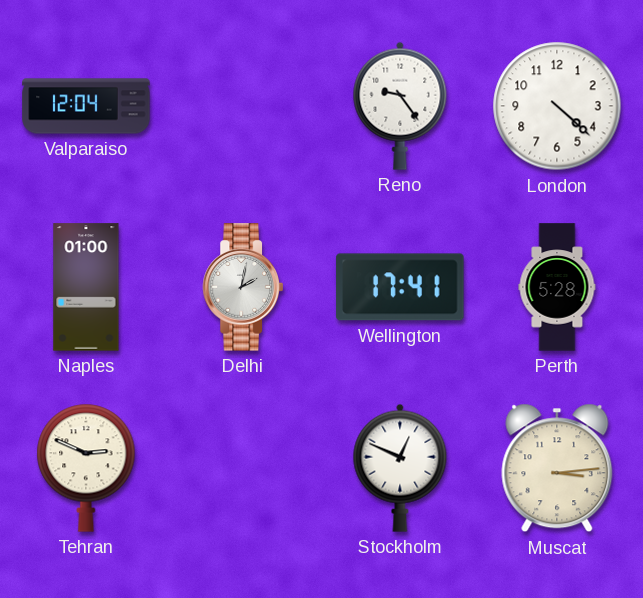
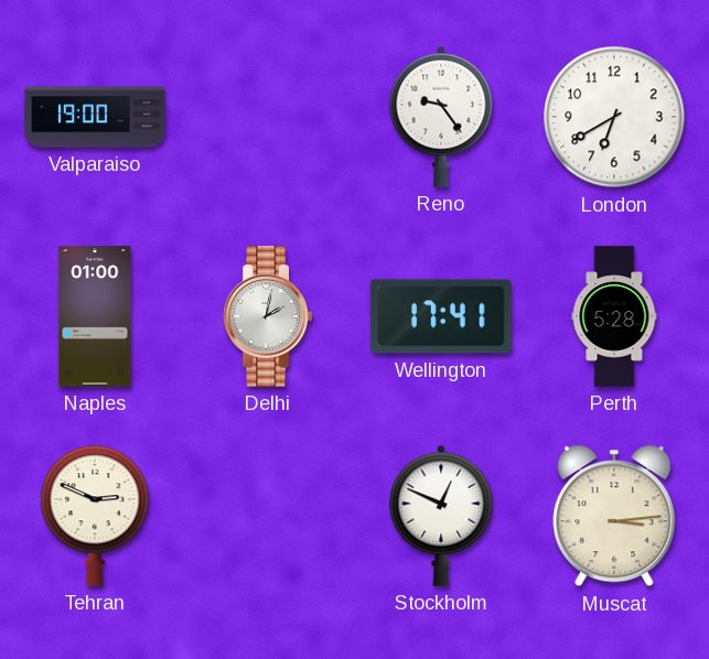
Valparaiso: 12:04 -> 19:00 (95, 117)
London: 4:22 -> 6:40 (614, 117)
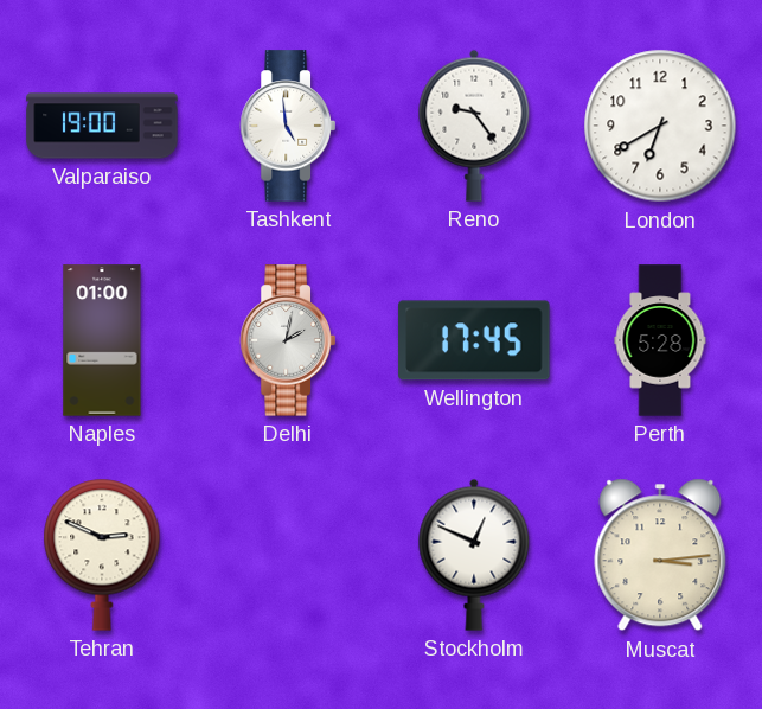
Tashkent: none -> 4:59 (288, 126)
Wellington: 17:41 -> 17:45 (474, 340)
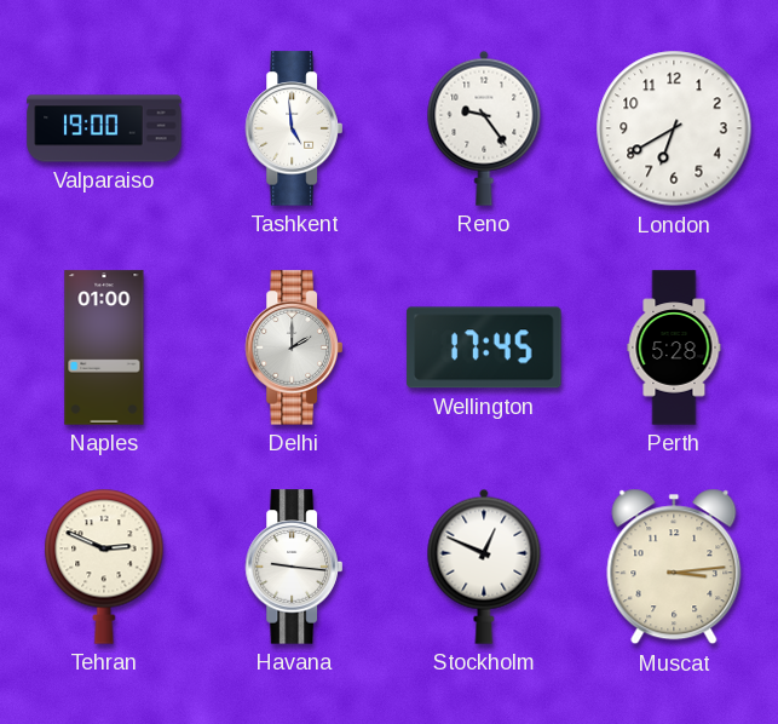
Delhi: 2:02 -> 2:00 (294, 347)
Havana: none -> 9:16 (294, 567)
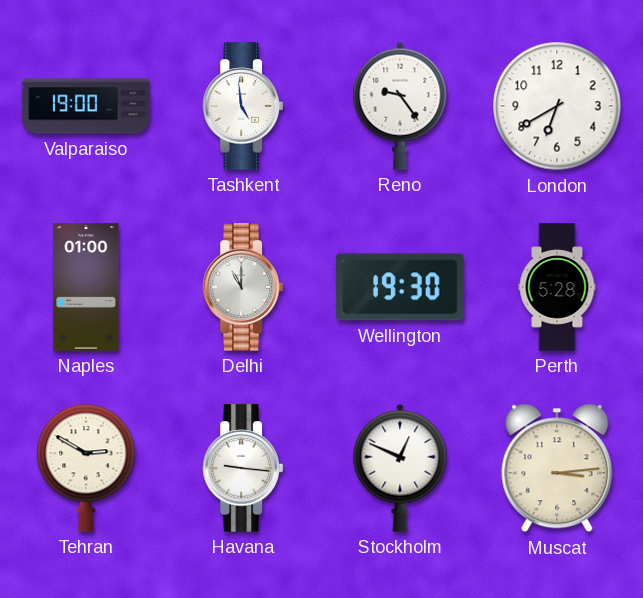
Delhi: 2:00 -> 11:00 (243, 287)
Wellington: 17:45 -> 19:30 (400, 287)
Tehran: 2:49 -> 2:50 (86, 468)
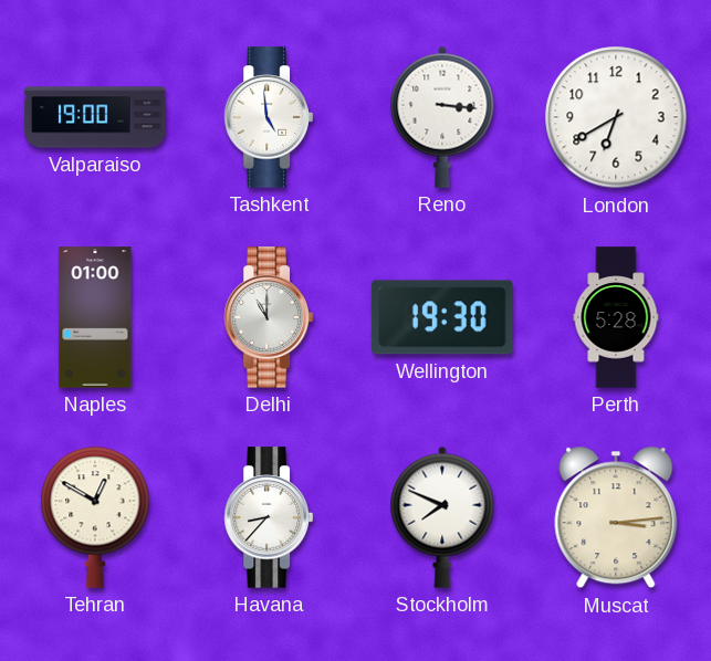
Reno: 9:24 -> 3:16 (442, 117)
Tehran: 2:50 -> 12:50 (95, 517)
Havana: 9:16 -> 8:37 (269, 517)
Stockholm: 12:49 -> 7:49 (442, 517)
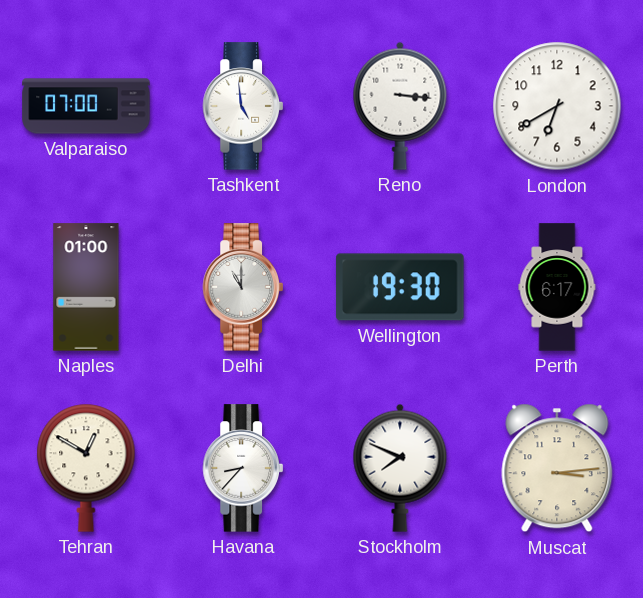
Valparaiso: 19:00 -> 07:00 (86, 106)
Perth: 5:28 -> 6:17 (557, 287)
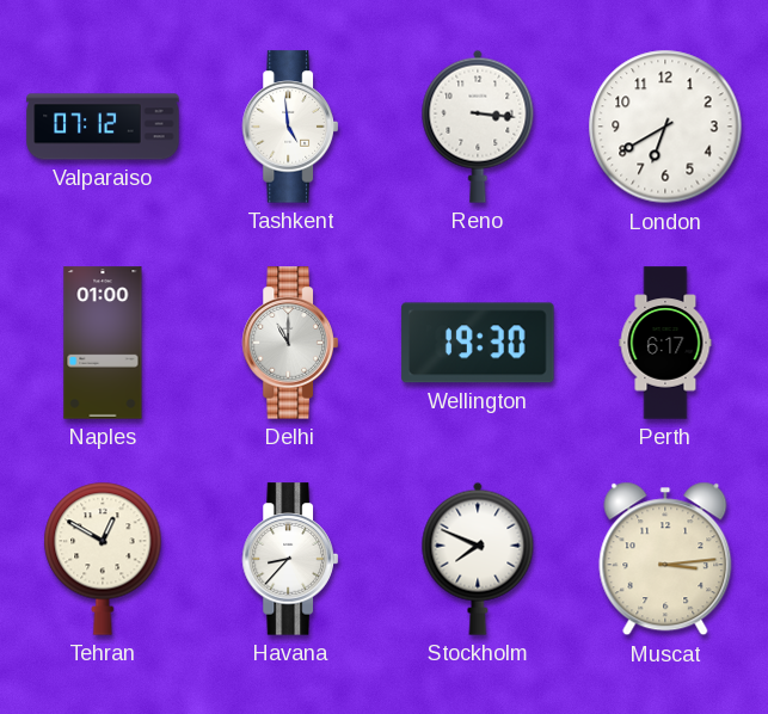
Valparaiso: 07:00 -> 07:12 (103, 127)
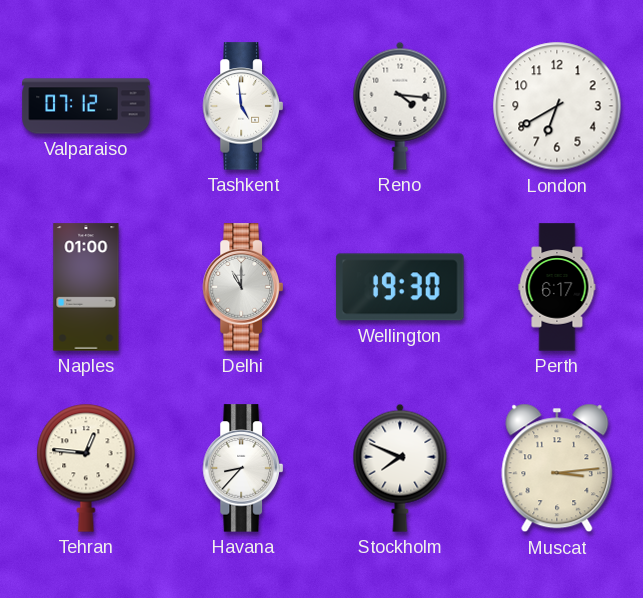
Reno: 3:16 -> 4:16 (400, 106)
Tehran: 12:50 -> 12:46 (86, 468)
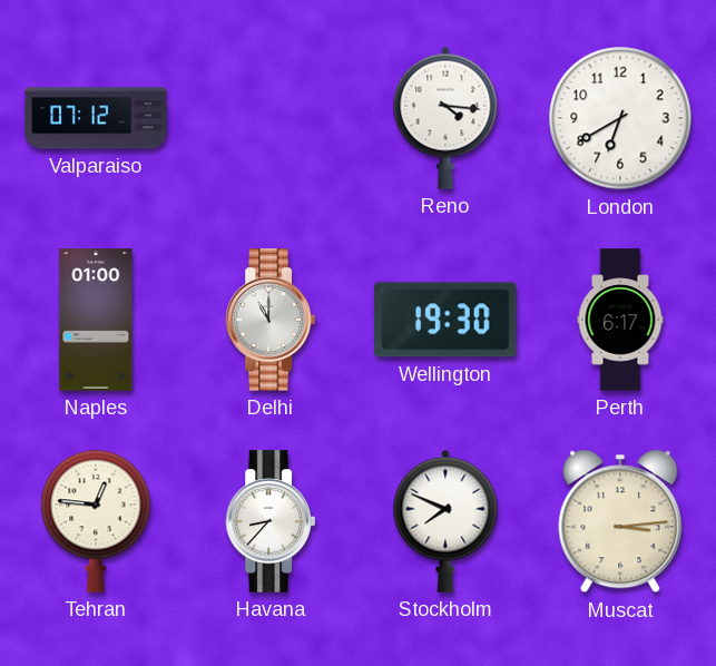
Tashkent: 4:59 -> none (243, 106)
